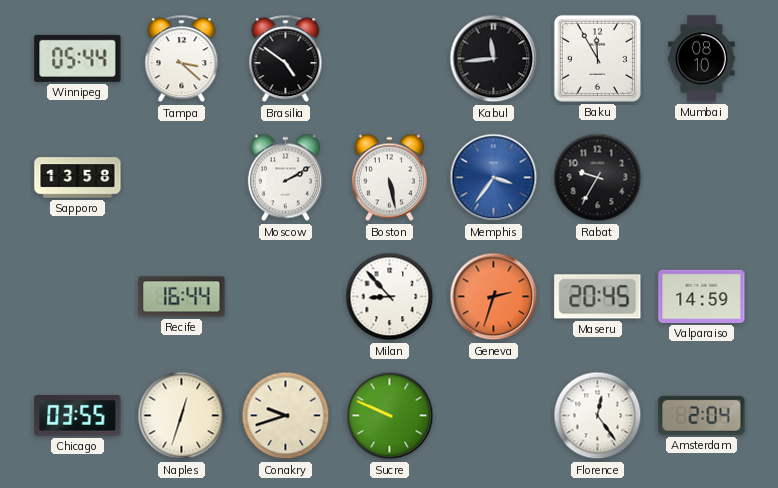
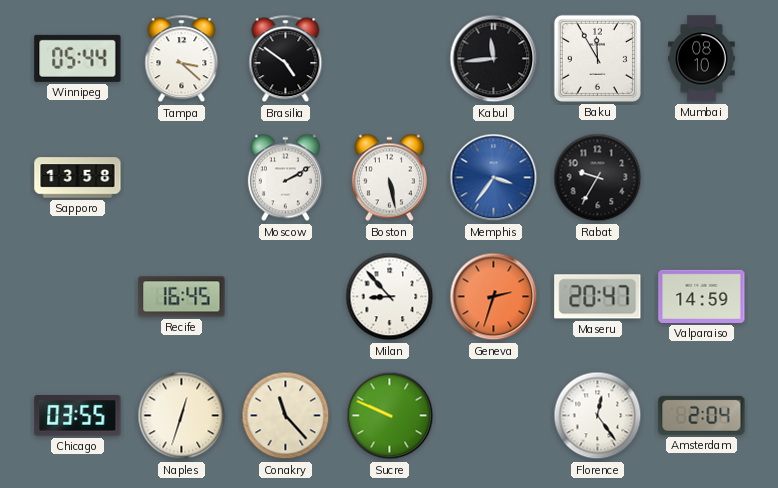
Recife: 16:44 -> 16:45 (182, 297)
Maseru: 20:45 -> 20:47 (598, 297)
Conakry: 9:42 -> 11:23 (286, 416)
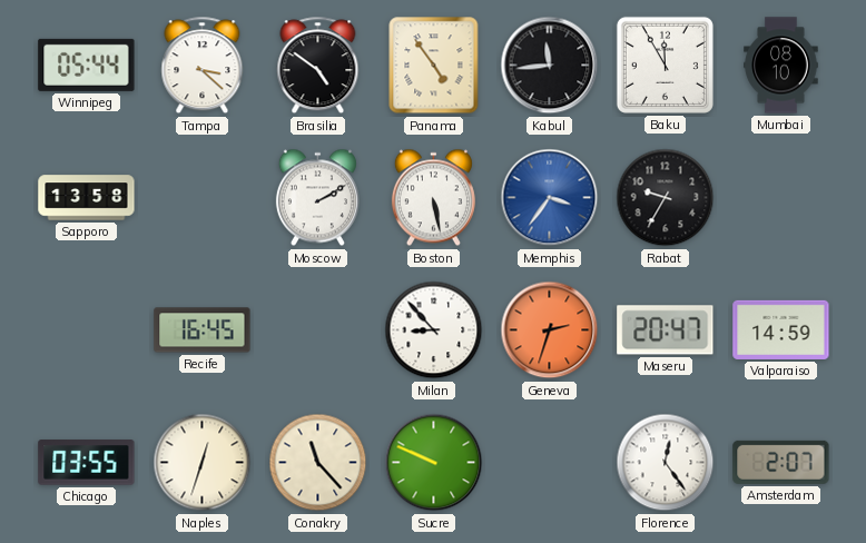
Panama: none -> 4:54 (434, 66)
Amsterdam: 2:04 -> 2:07 (781, 462)
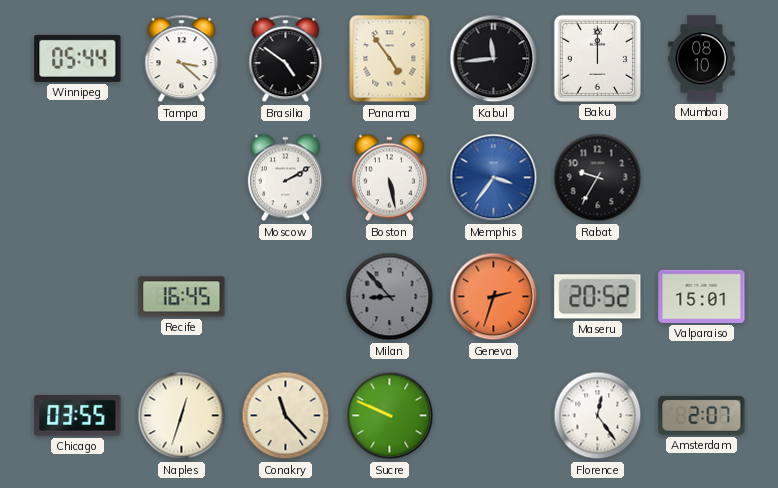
Baku: 11:55 -> 12:00 (597, 58)
Sapporo: 13:58 -> none (87, 198)
Milan dial: white -> grey (390, 297)
Maseru: 20:47 -> 20:52 (598, 297)
Valparaiso: 14:59 -> 15:01 (702, 296)
